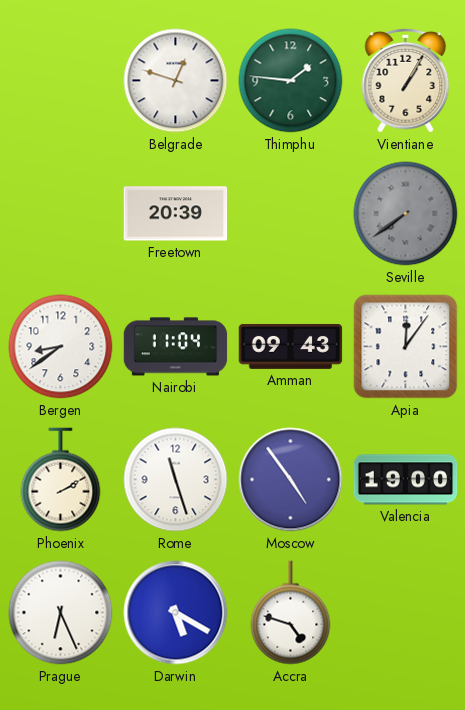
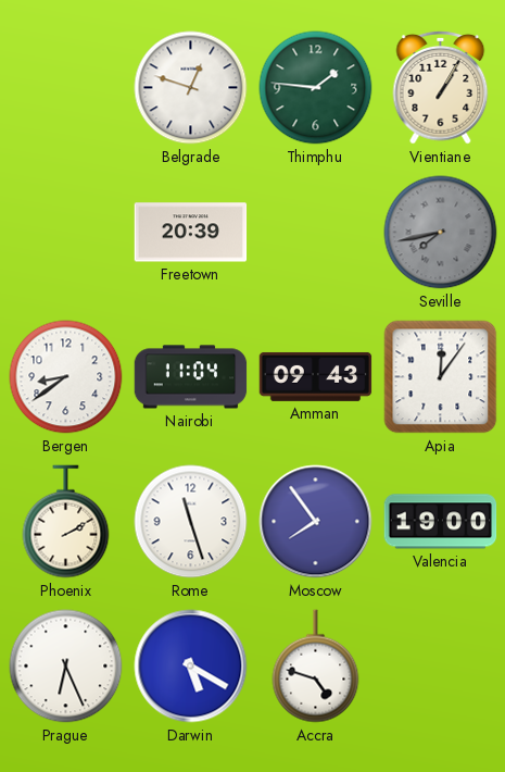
Seville: 7:39 -> 7:43 (441, 233)
Moscow: 4:54 -> 7:54 (316, 522)
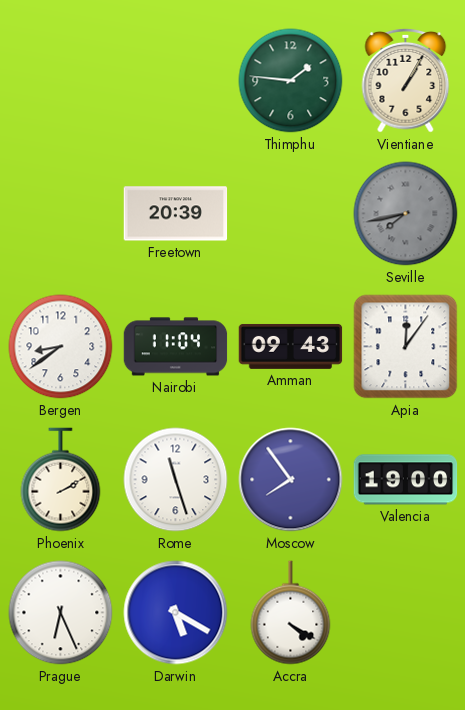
Belgrade: 12:48 -> none (191, 88)
Accra: 4:48 -> 4:20 (291, 613)
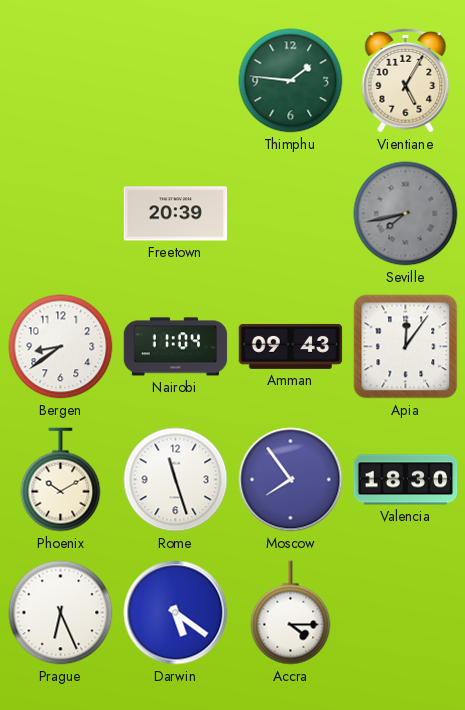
Vientiane: 1:05 -> 5:05 (406, 80)
Phoenix: 2:10 -> 10:10 (61, 480)
Valencia: 19:00 -> 18:30 (406, 480)
Darwin: 5:20 -> 5:21 (176, 613)
Accra: 4:20 -> 4:15 (291, 613)
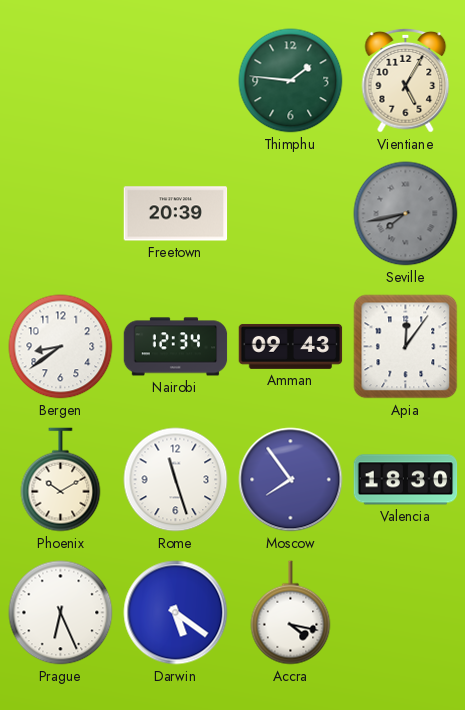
Nairobi: 11:04 -> 12:34 (176, 347)
Accra: 4:15 -> 4:17 (291, 613)
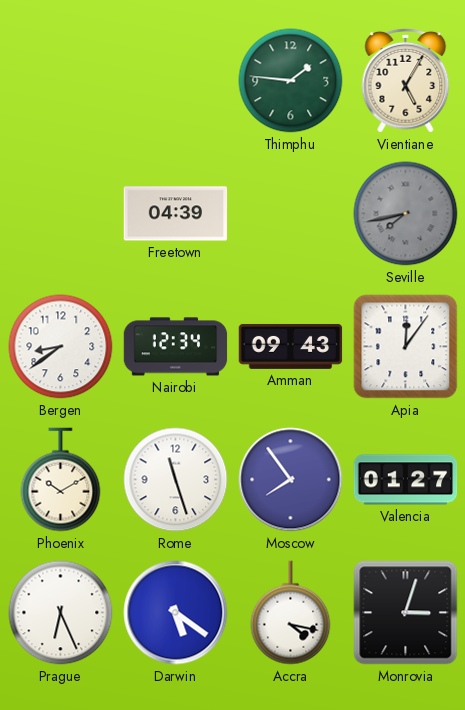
Freetown: 20:39 -> 04:39 (176, 214)
Valencia: 18:30 -> 01:27 (406, 480)
Monrovia: none -> 3:03 (406, 613)
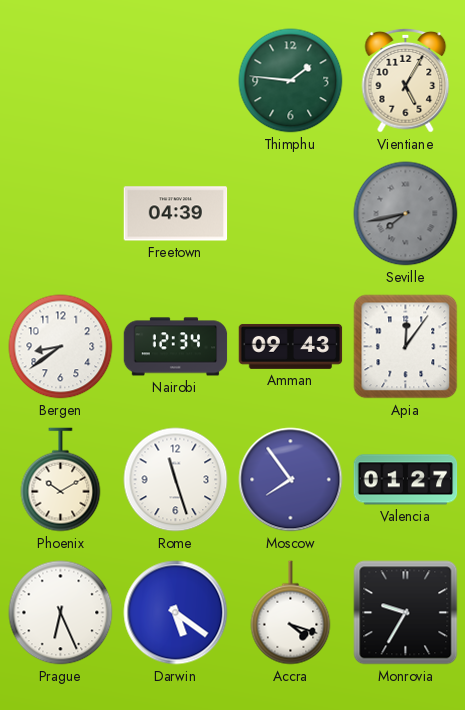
Accra: 4:17 -> 4:18 (291, 613)
Monrovia: 3:03 -> 9:35 (406, 613)
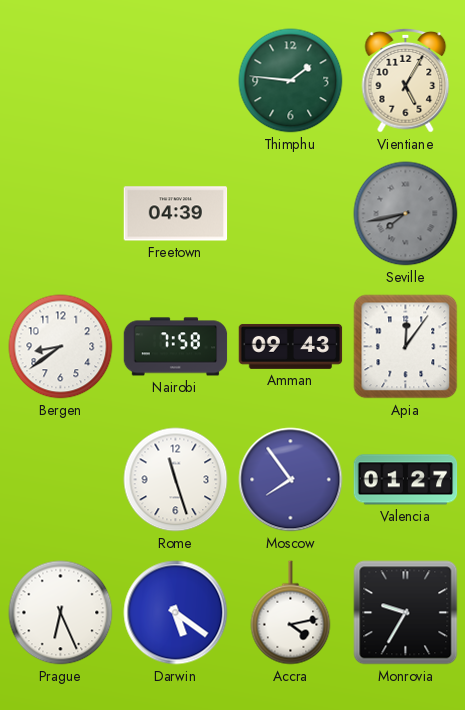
Nairobi: 12:34 -> 7:58 (176, 347)
Phoenix: 10:10 -> none (61, 480)
Accra: 4:18 -> 4:13 (291, 613)
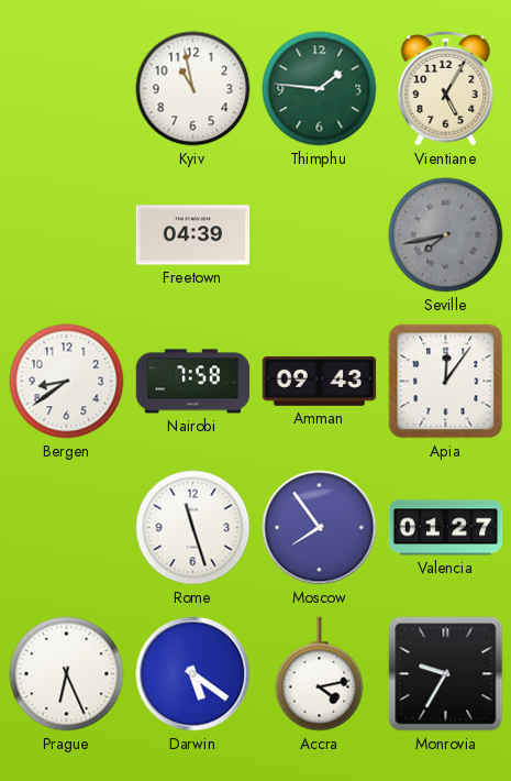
Kyiv: none -> 10:58 (193, 89)
